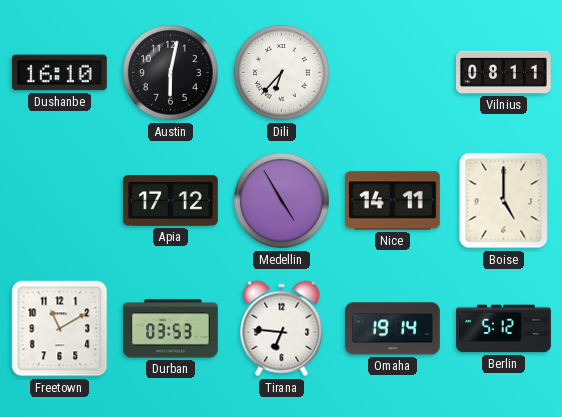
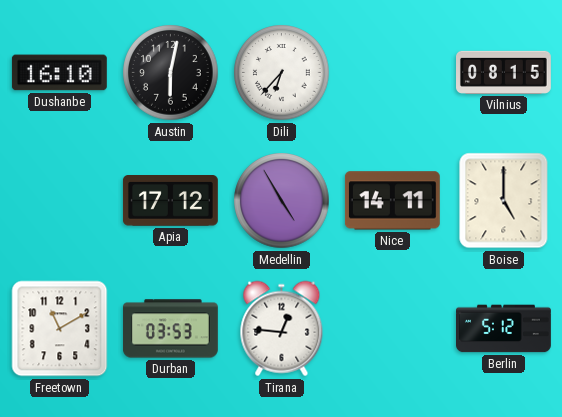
Vilnius: 08:11 -> 08:15 (504, 72)
Tirana: 6:46 -> 12:46 (282, 329)
Omaha: 19:14 -> none (392, 329)
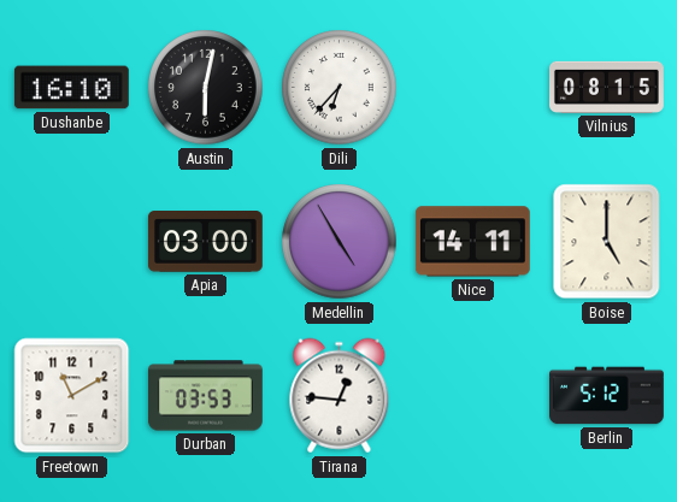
Apia: 17:12 -> 03:00 (205, 242)
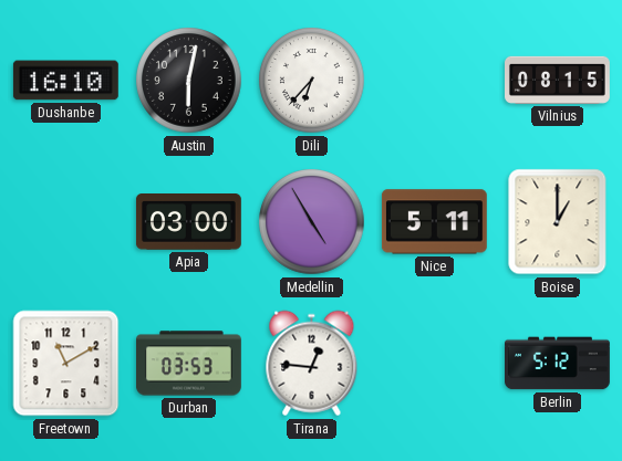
Nice: 14:11 -> 5:11 (434, 222)
Boise: 5:00 -> 1:00 (558, 222)
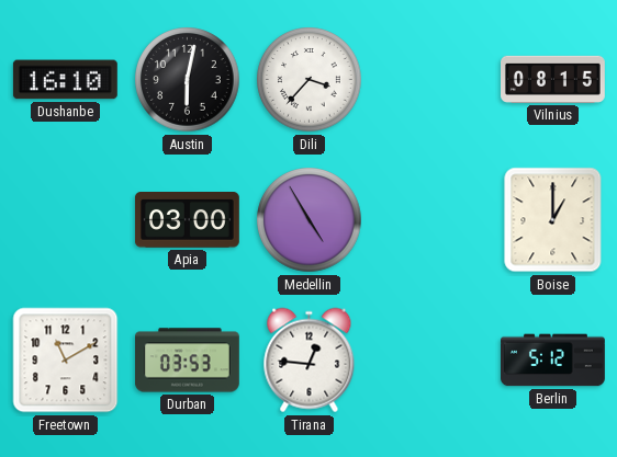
Dili: 6:37 -> 3:37 (310, 80)
Nice: 5:11 -> none (434, 222)
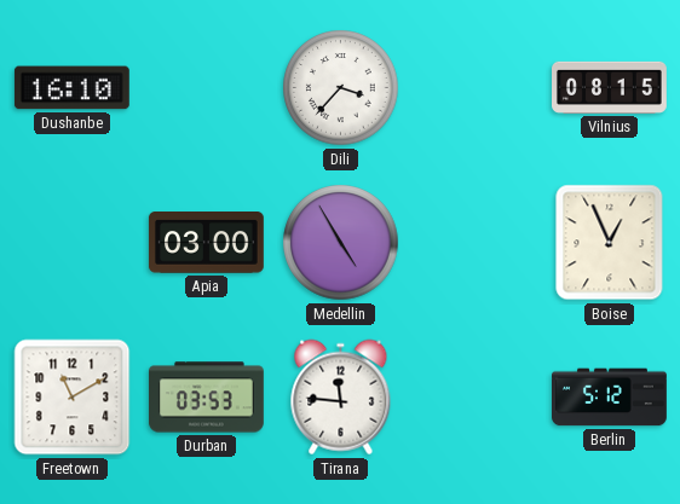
Austin: 6:02 -> none (188, 80)
Boise: 1:00 -> 12:56 (610, 243)
Tirana: 12:46 -> 11:46 (341, 398)
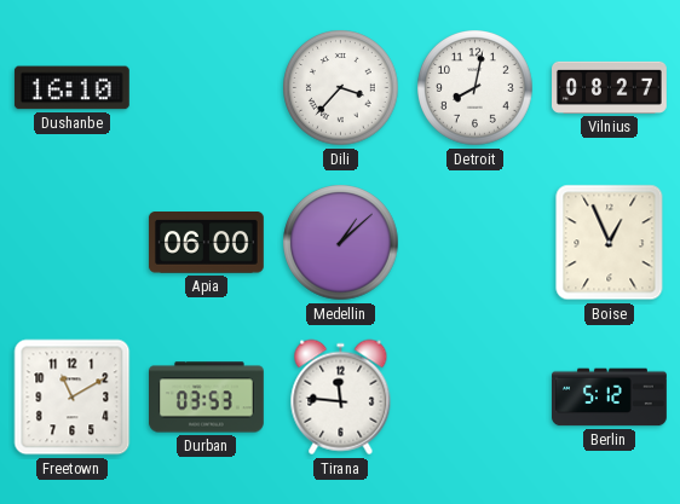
Detroit: none -> 8:02 (476, 88)
Vilnius: 08:15 -> 08:27 (610, 87)
Apia: 03:00 -> 06:00 (206, 243)
Medellin: 4:55 -> 1:08 (341, 243)
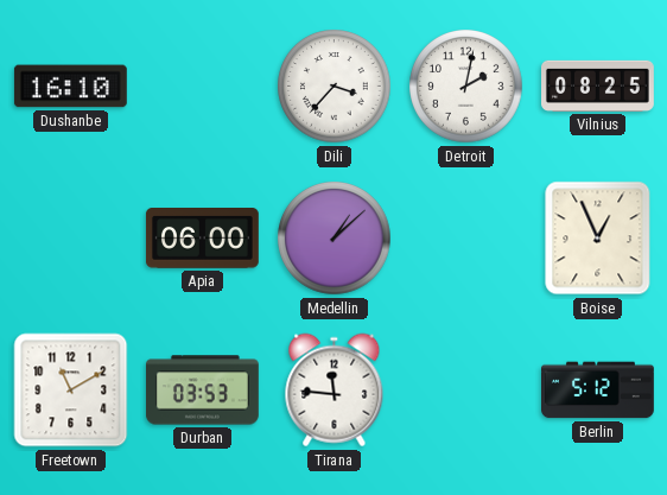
Detroit: 8:02 -> 2:02 (466, 87)
Vilnius: 08:27 -> 08:25 (598, 85)
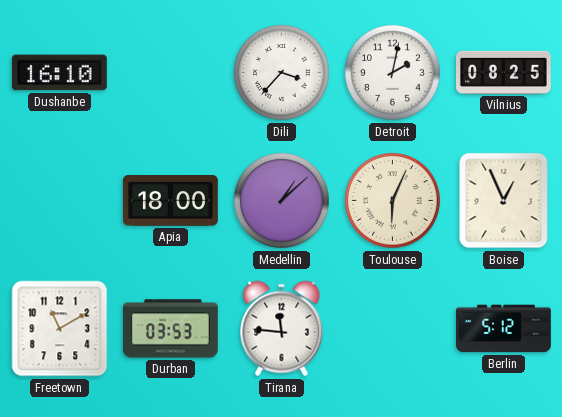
Apia: 06:00 -> 18:00 (170, 201)
Toulouse: none -> 6:04 (393, 201)
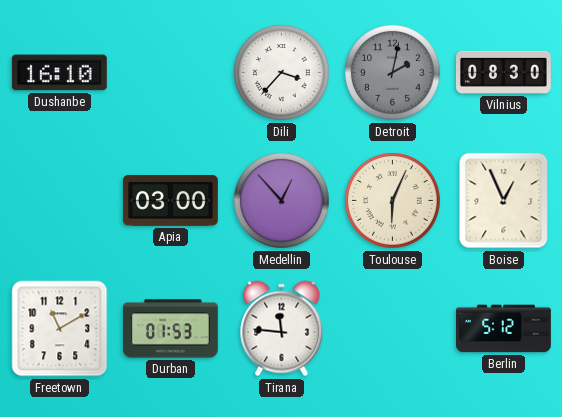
Detroit dial: white -> grey (393, 73)
Vilnius: 08:25 -> 08:30 (504, 72)
Apia: 18:00 -> 03:00 (170, 201)
Medellin: 1:08 -> 12:53 (282, 201)
Durban: 03:53 -> 01:53 (171, 329)
